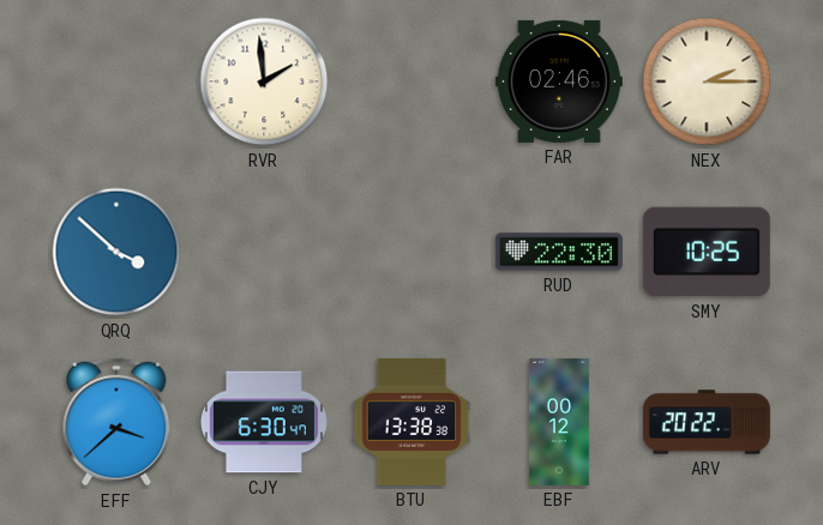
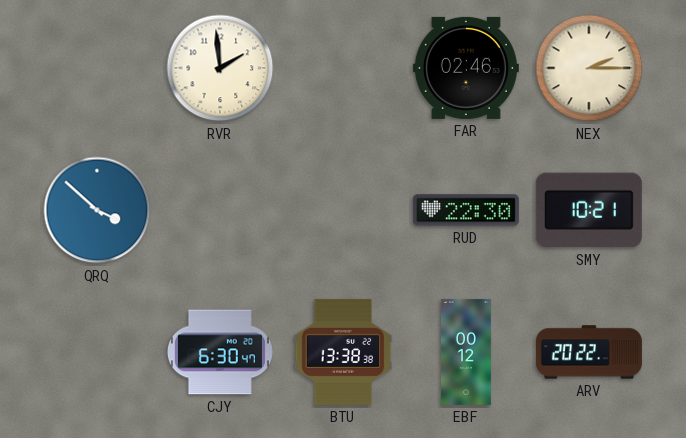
SMY: 10:25 -> 10:21 (589, 210)
EFF: 3:38 -> none (116, 422)
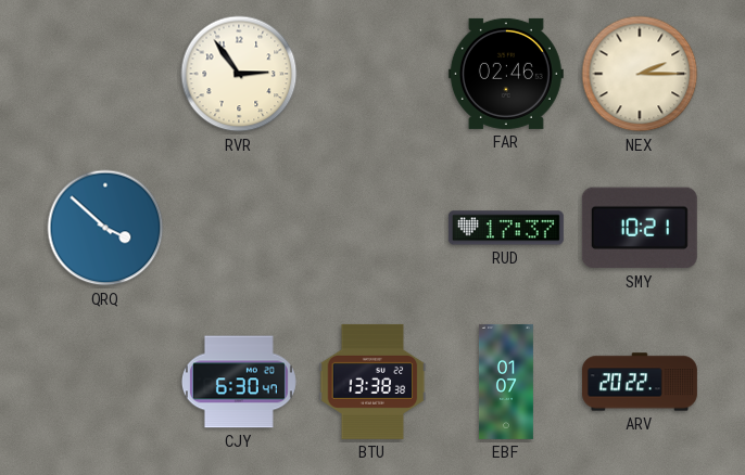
RVR: 1:59 -> 2:54 (239, 74)
RUD: 22:30 -> 17:37 (506, 228)
EBF: 00:12 -> 01:07 (506, 382)
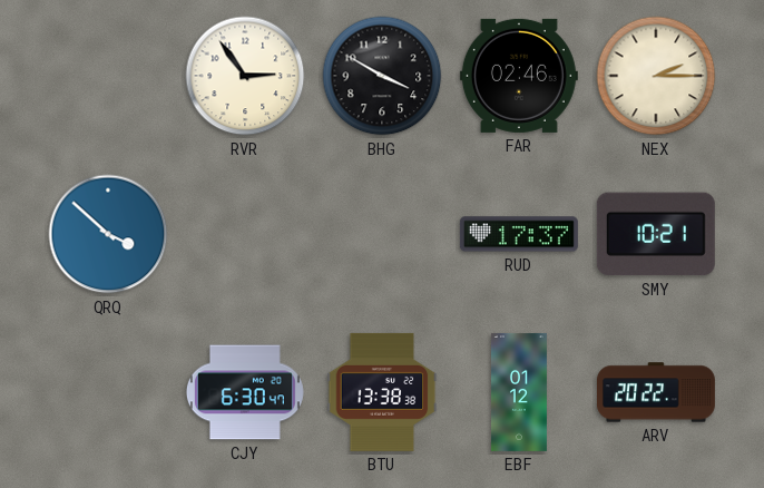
BHG: none -> 3:50 (382, 76)
EBF: 01:07 -> 01:12 (519, 392)
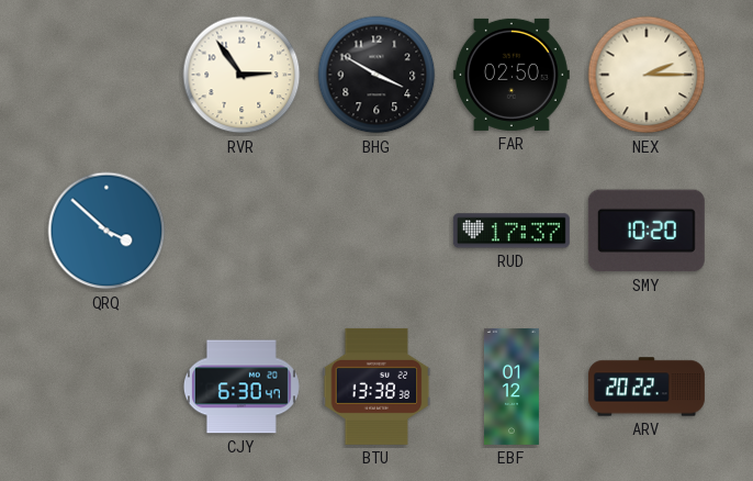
FAR: 02:46 -> 02:50 (512, 75)
SMY: 10:21 -> 10:20 (647, 231)
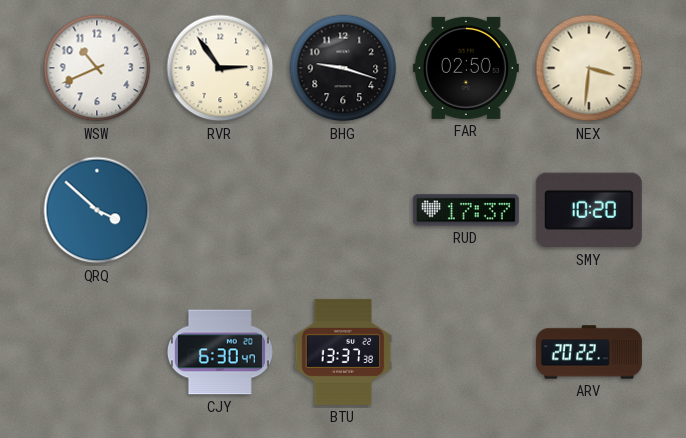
WSW: none -> 10:41 (97, 68)
BHG: 3:50 -> 9:18 (343, 68)
NEX: 2:15 -> 3:31 (589, 68)
BTU: 13:38 -> 13:37 (343, 352)
EBF: 01:12 -> none (512, 387)
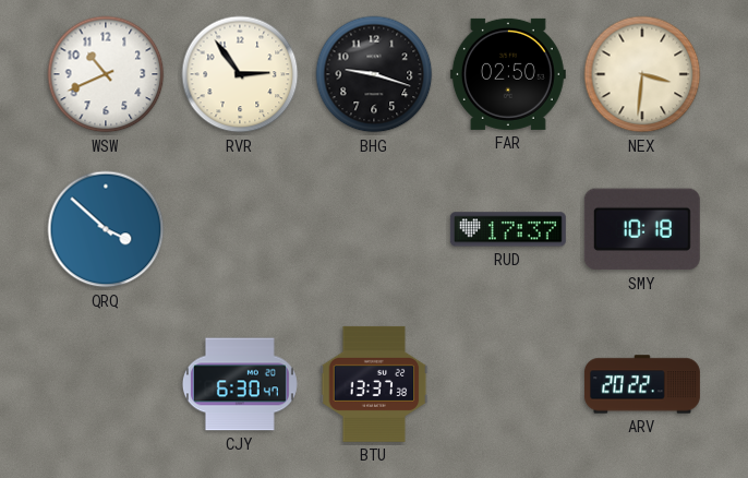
SMY: 10:20 -> 10:18 (642, 229)
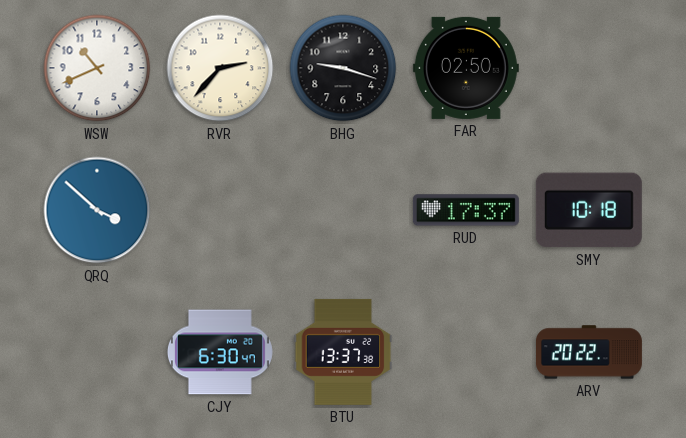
RVR: 2:54 -> 2:37 (220, 68)
NEX: 3:31 -> none (642, 74)
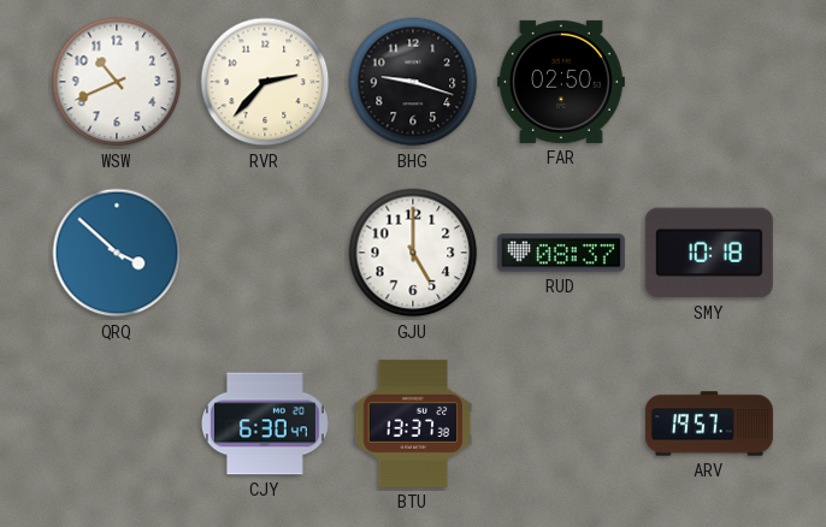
GJU: none -> 5:00 (413, 253)
RUD: 17:37 -> 08:37 (561, 253)
ARV: 20:22 -> 19:57 (709, 424)
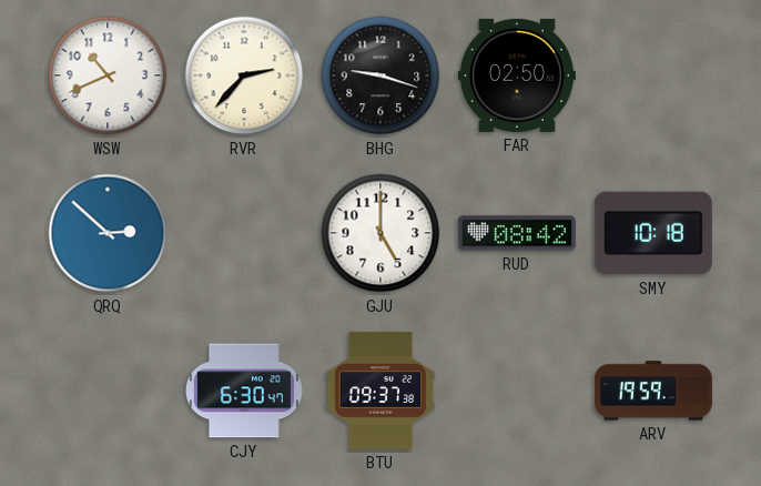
QRQ: 3:52 -> 2:52 (108, 233)
RUD: 08:37 -> 08:42 (517, 233)
BTU: 13:37 -> 09:37 (380, 391)
ARV: 19:57 -> 19:59 (653, 391)
